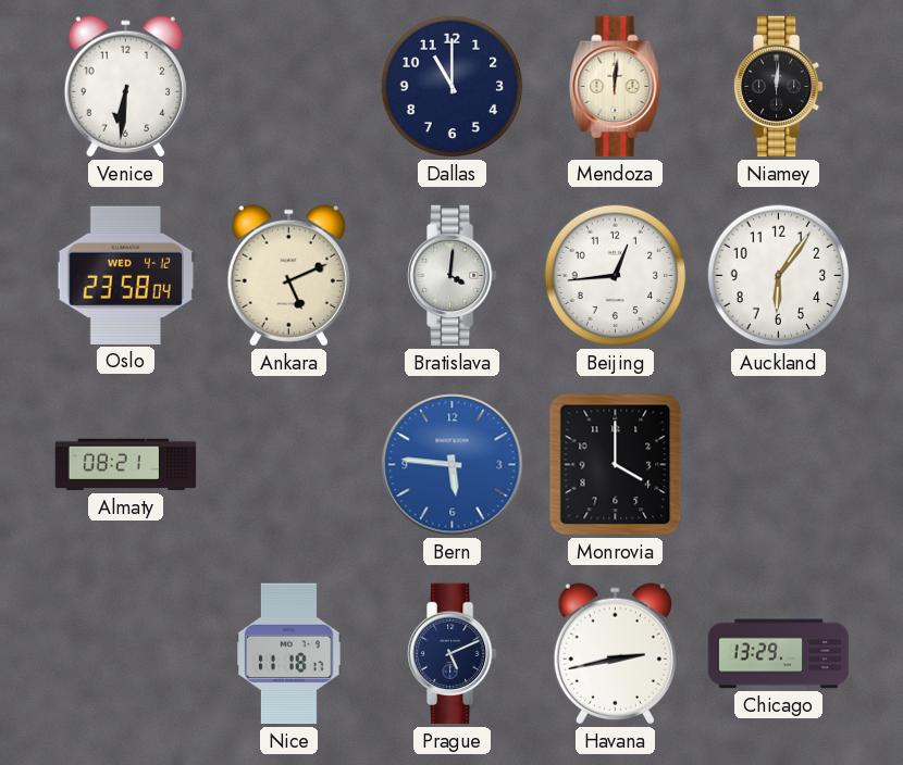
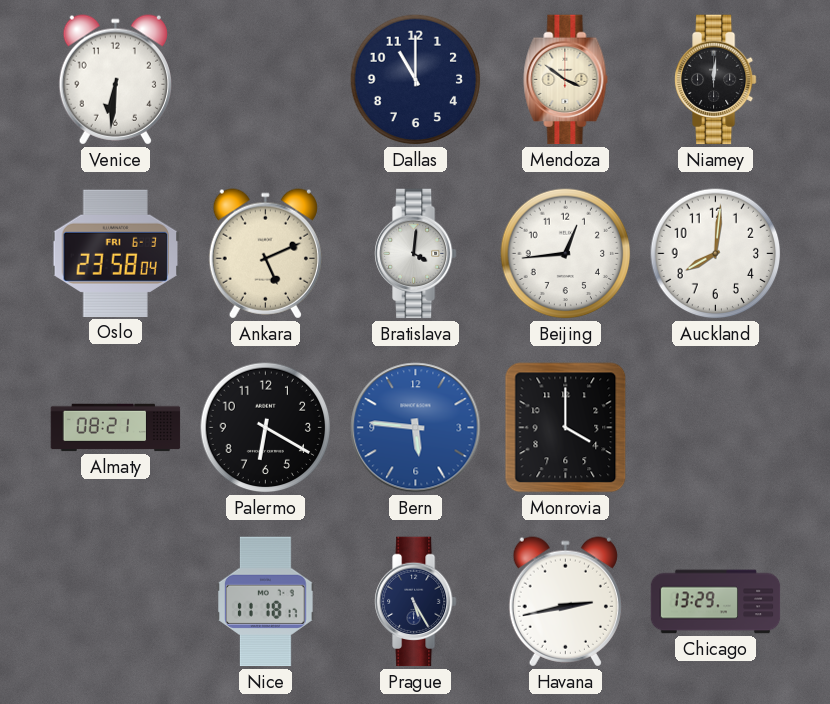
Mendoza: 12:01 -> 3:51 (566, 80)
Oslo date: WED 4-12 -> FRI 6-3 (115, 253)
Auckland: 6:06 -> 8:01 (716, 254)
Palermo: none -> 6:20 (266, 428)
Prague: 5:11 -> 5:25 (416, 602)
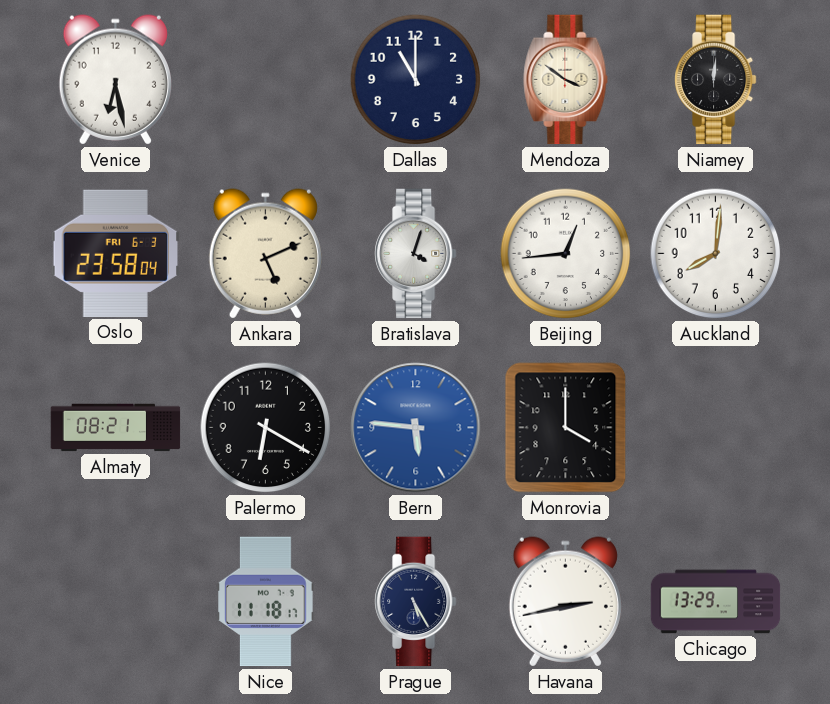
Venice: 6:31 -> 6:28 (115, 80)
Bratislava: 4:01 -> 4:03 (416, 254)
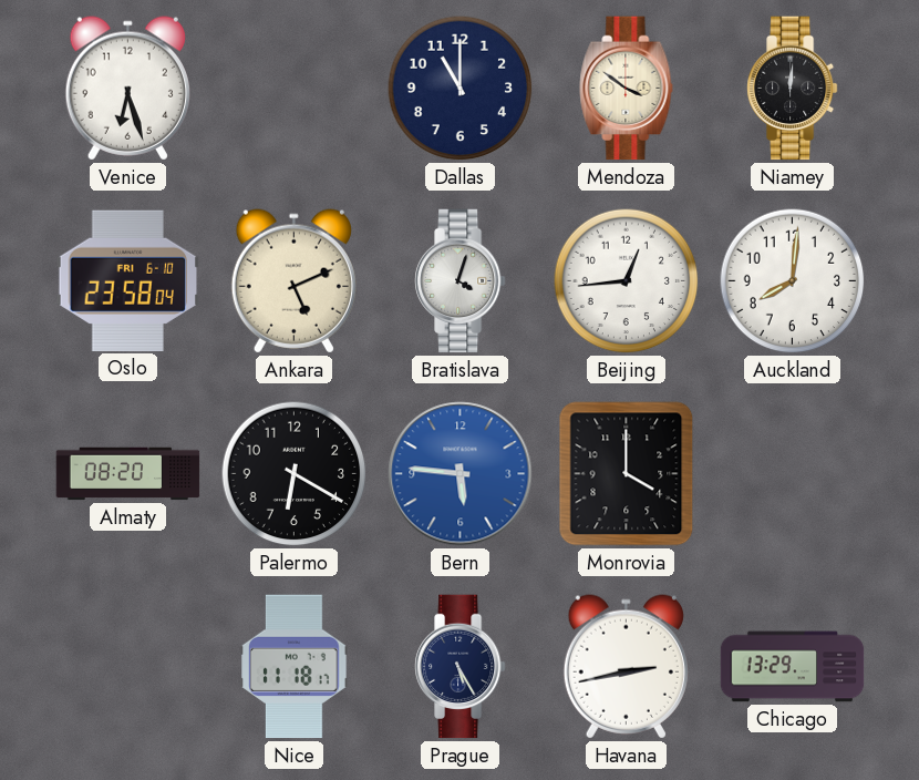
Venice: 6:28 -> 6:27 (127, 89)
Oslo date: FRI 6-3 -> FRI 6-10 (127, 280)
Almaty: 08:21 -> 08:20 (128, 474)
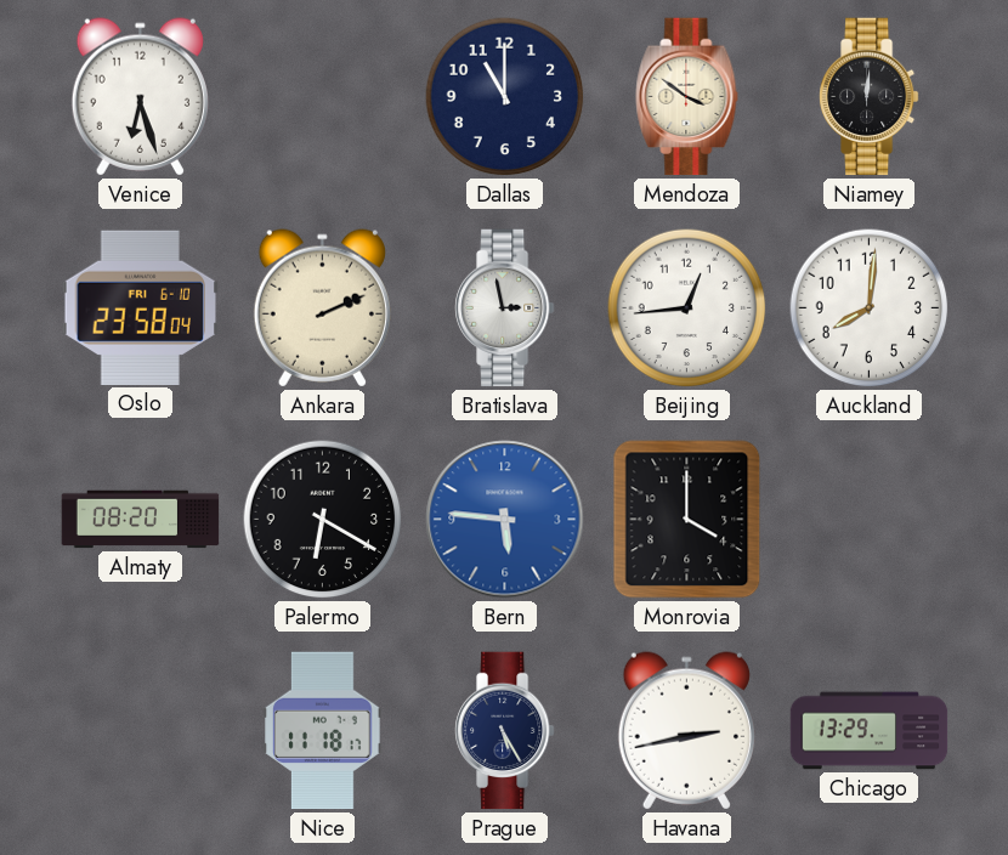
Ankara: 5:11 -> 2:11 (322, 308)
Bratislava: 4:03 -> 2:58 (505, 308)
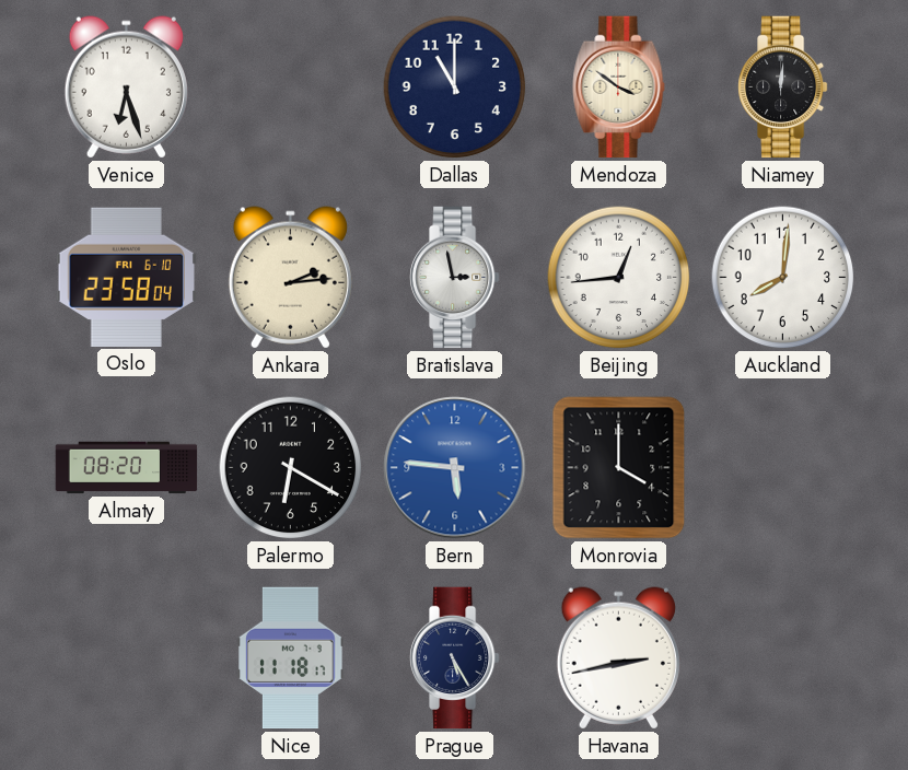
Ankara: 2:11 -> 2:14 (290, 278)
Chicago: 13:29 -> none (870, 731)
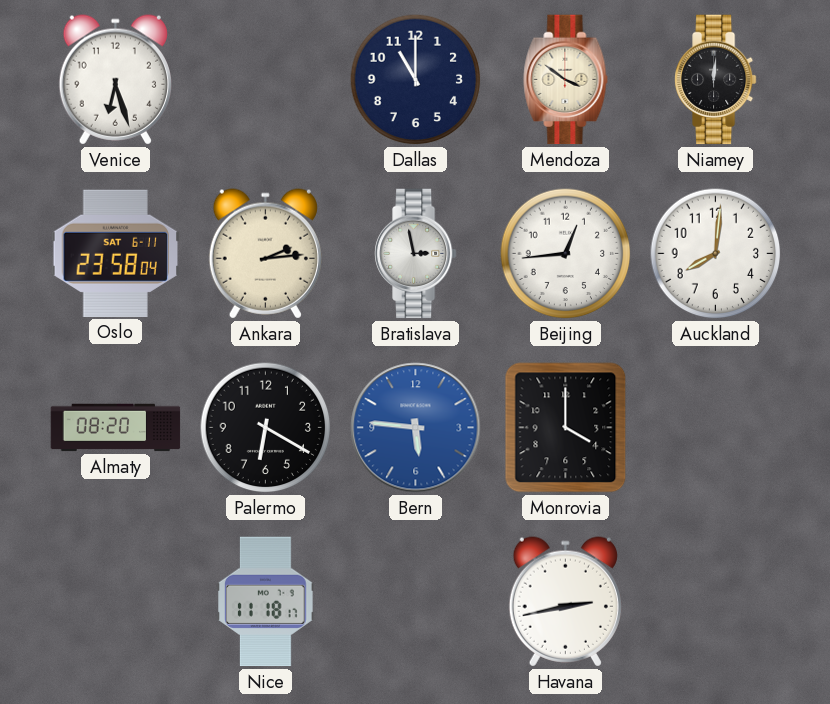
Oslo date: FRI 6-10 -> SAT 6-11 (115, 253)
Prague: 5:25 -> none (455, 658)
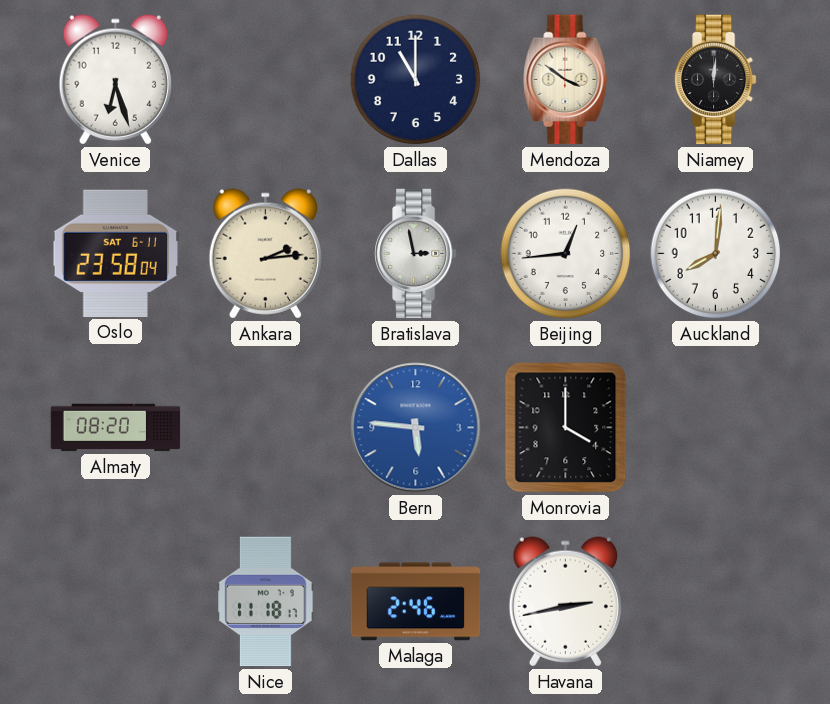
Palermo: 6:20 -> none (266, 428)
Malaga: none -> 2:46 (416, 602)
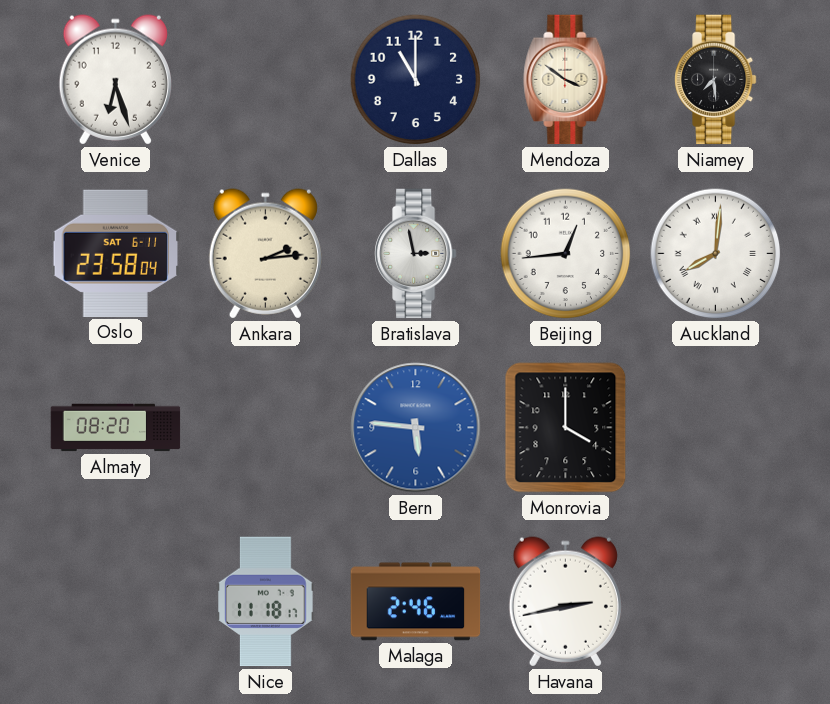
Niamey: 12:01 -> 7:29 (716, 80)
Auckland numerals: Arabic -> Roman (716, 254)
